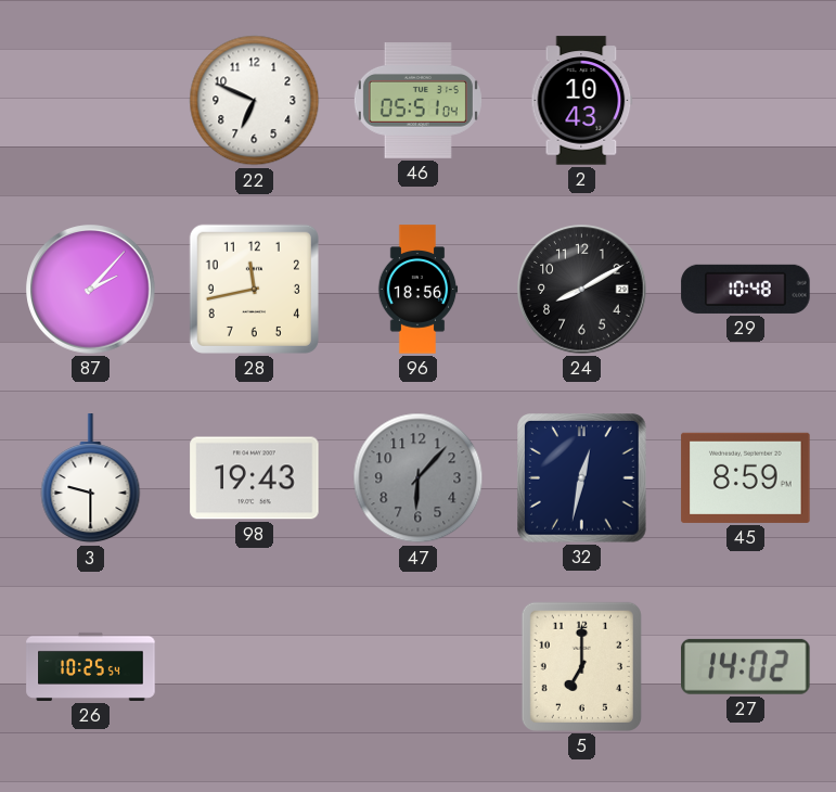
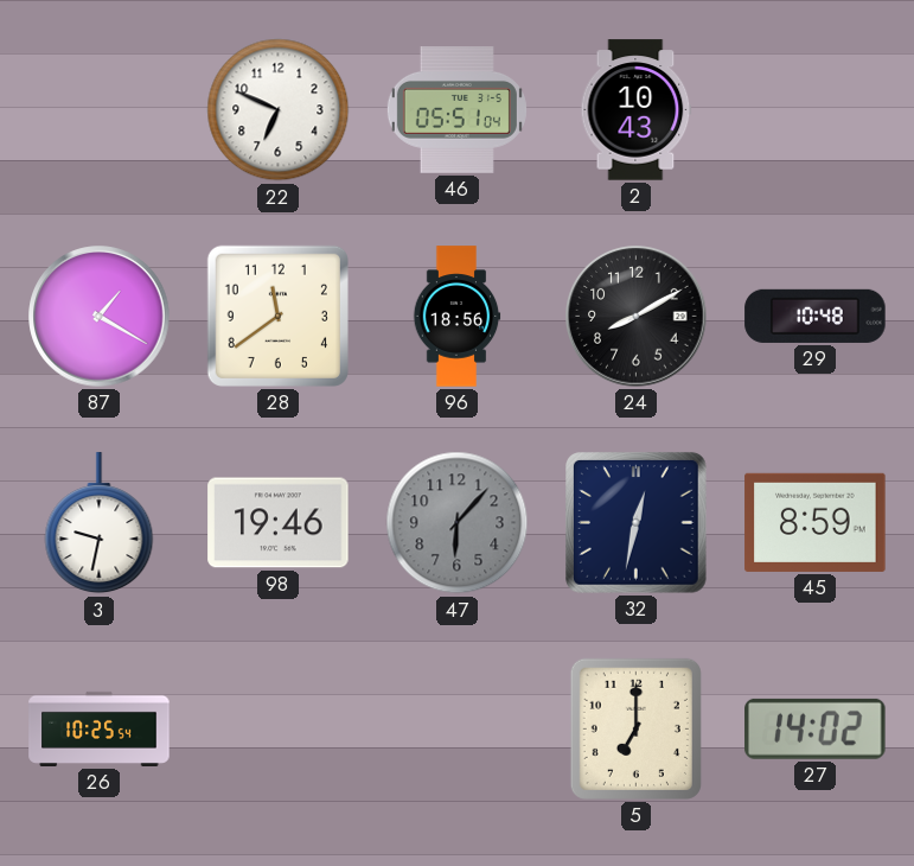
87: 2:07 -> 1:20 (100, 317)
28: 11:43 -> 11:39 (277, 316)
3: 9:30 -> 9:32 (100, 523)
98: 19:43 -> 19:46 (279, 523)
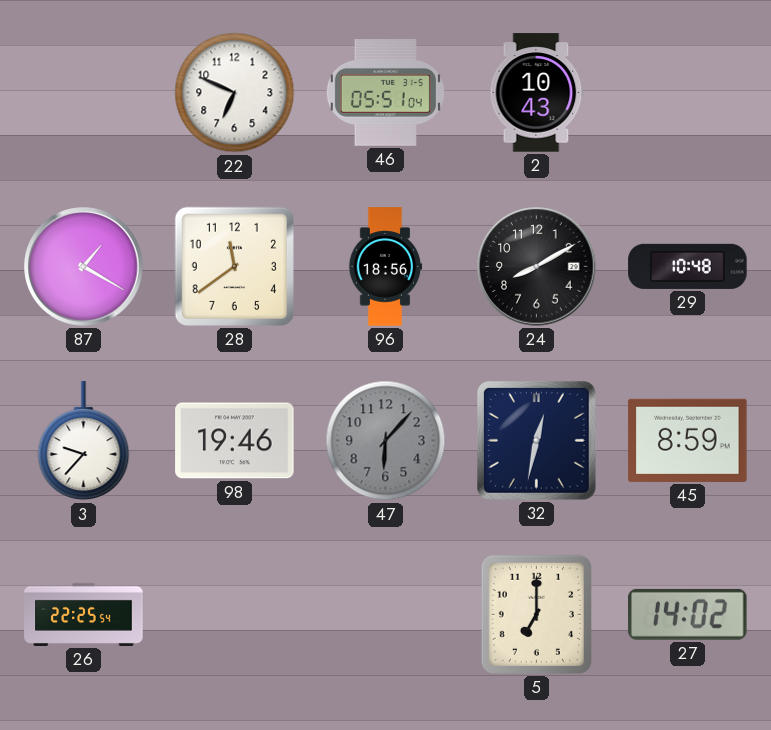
3: 9:32 -> 9:37 (84, 441)
26: 10:25 -> 22:25 (84, 614)
